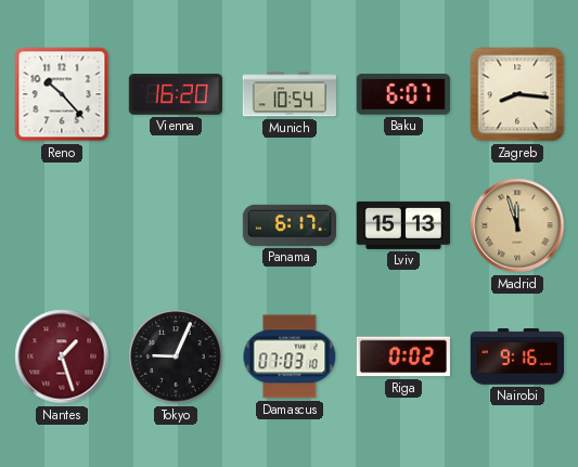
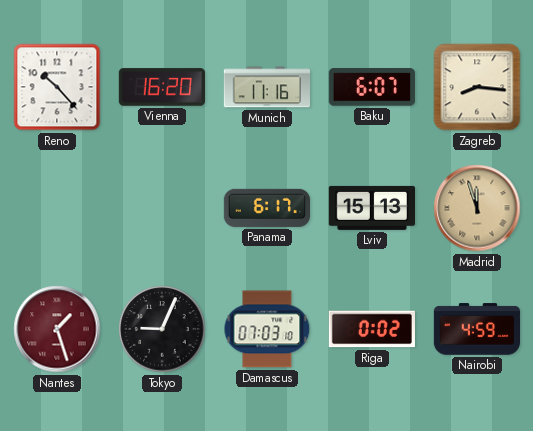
Munich: 10:54 -> 11:16 (266, 87)
Nairobi: 9:16 -> 4:59 (477, 329)
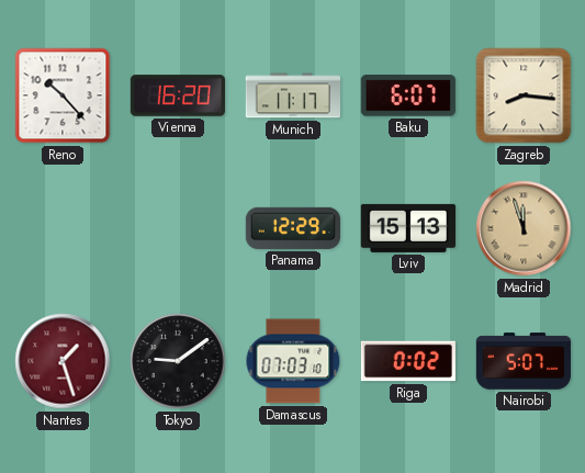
Munich: 11:16 -> 11:17 (292, 95)
Panama: 6:17 -> 12:29 (292, 228)
Tokyo: 9:04 -> 9:09 (178, 361)
Nairobi: 4:59 -> 5:07 (524, 361)
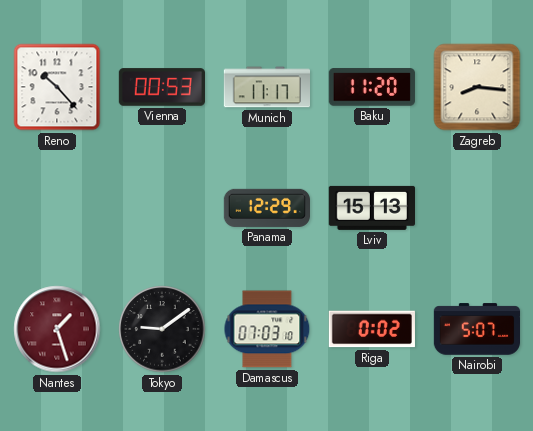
Vienna: 16:20 -> 00:53 (161, 87)
Baku: 6:07 -> 11:20 (372, 87)
Madrid: 11:57 -> none (524, 228)
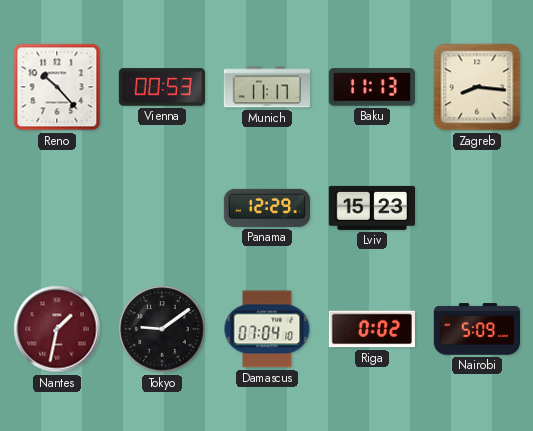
Baku: 11:20 -> 11:13 (372, 87)
Lviv: 15:13 -> 15:23 (371, 208)
Nantes: 1:27 -> 1:32 (57, 329)
Damascus: 07:03 -> 07:04 (267, 329)
Nairobi: 5:07 -> 5:09 (477, 329)
